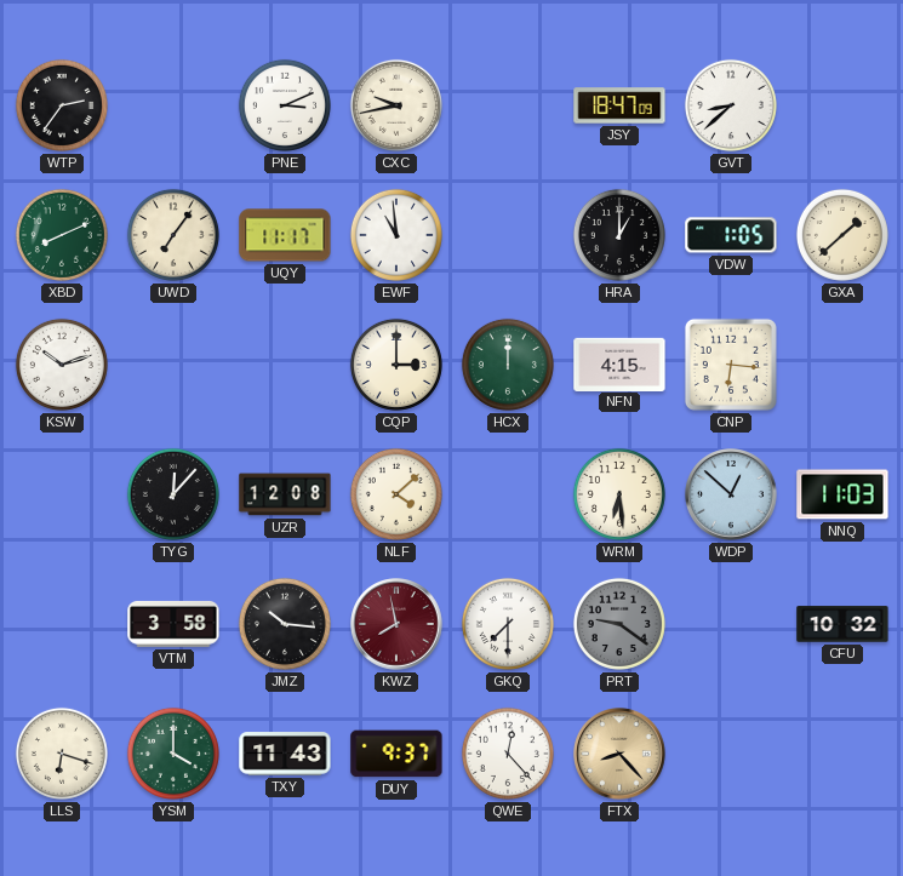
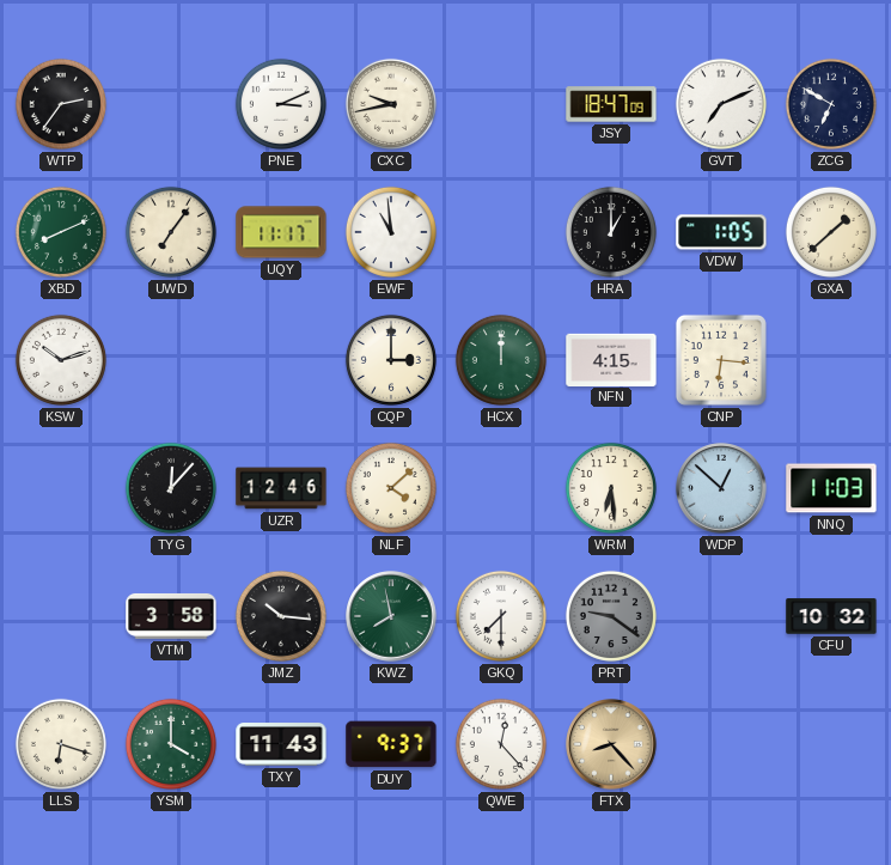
GVT: 8:38 -> 7:11 (721, 104)
ZCG: none -> 6:50 (831, 104)
UZR: 12:08 -> 12:46 (281, 488)
KWZ dial: burgundy -> green (391, 616)
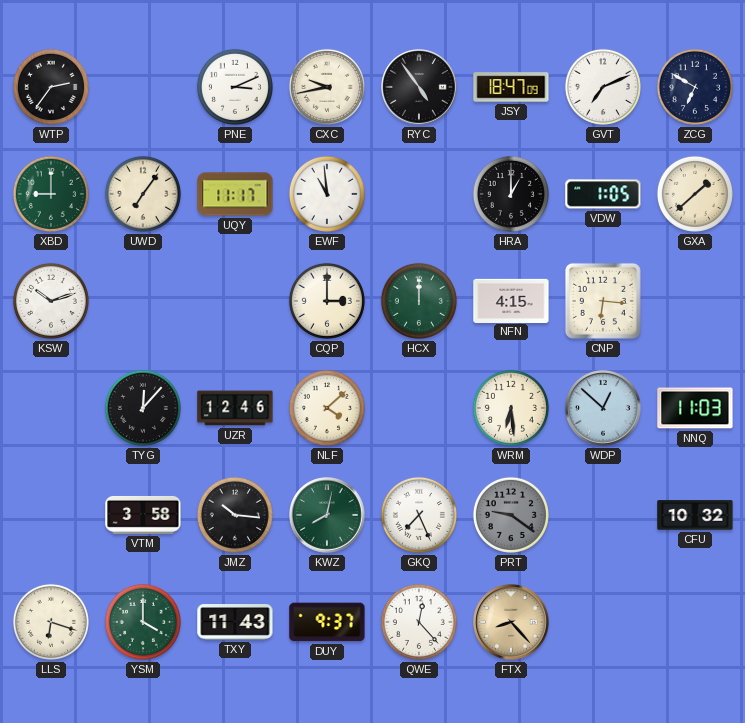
RYC: none -> 4:54 (419, 87)
XBD: 8:11 -> 9:00 (51, 194)
KWZ: 7:58 -> 8:02 (327, 515)
GKQ: 7:30 -> 7:26 (419, 515)
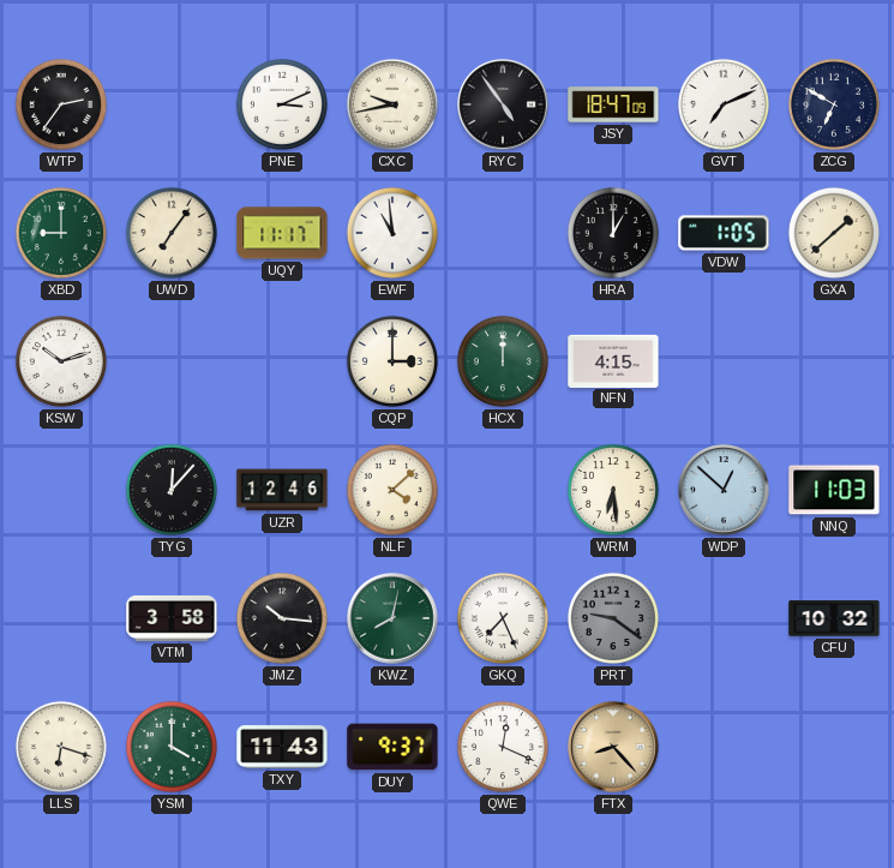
CNP: 6:16 -> none (603, 301)
QWE: 12:23 -> 12:19 (503, 747)
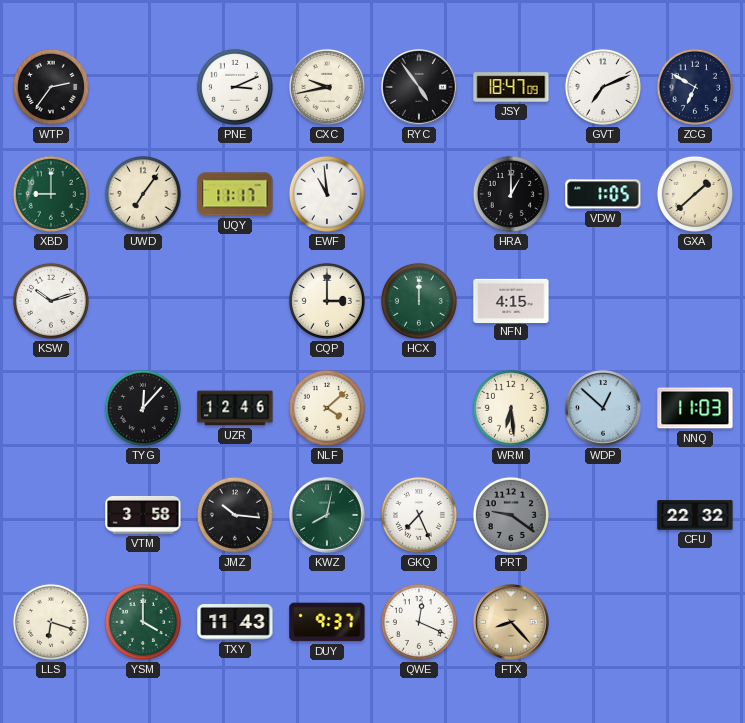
CFU: 10:32 -> 22:32 (695, 515)
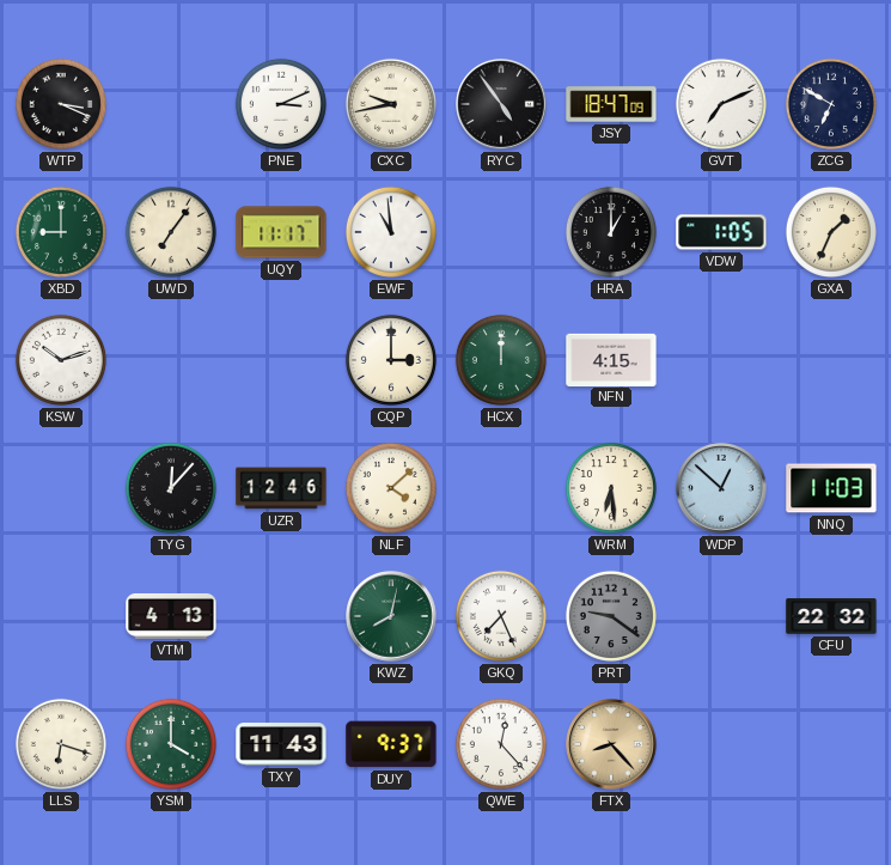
WTP: 2:36 -> 3:19 (61, 104)
GXA: 1:38 -> 1:34 (831, 232)
VTM: 3:58 -> 4:13 (171, 616)
JMZ: 10:16 -> none (235, 515)
QWE: 12:19 -> 12:23 (501, 744)
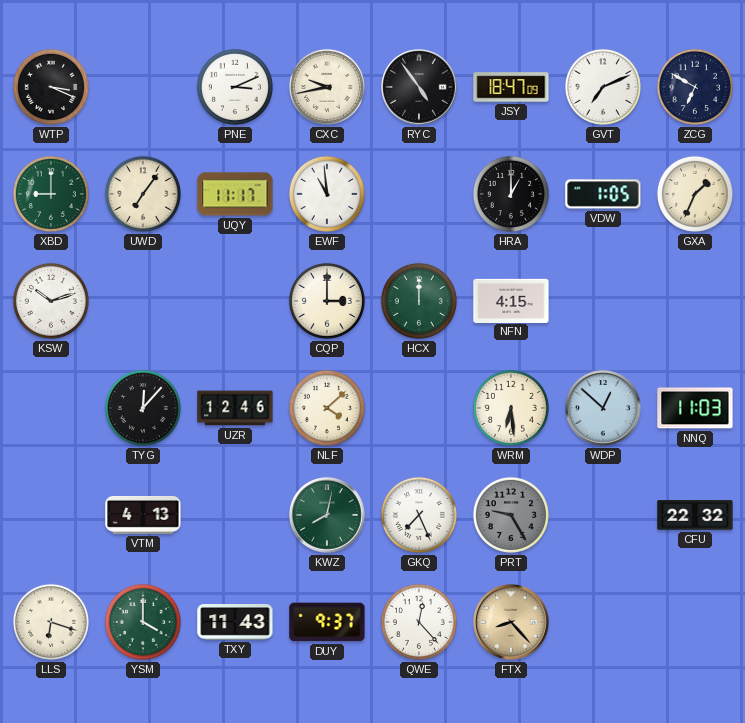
PRT: 9:21 -> 9:25 (511, 515)
